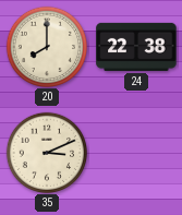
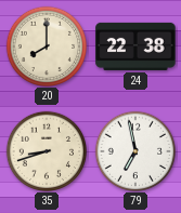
35: 3:11 -> 8:42 (46, 150)
79: none -> 6:58 (134, 150)
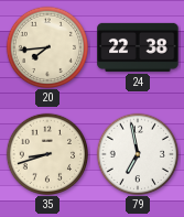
20: 8:00 -> 7:44 (46, 46)
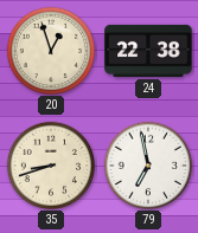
20: 7:44 -> 12:57 (50, 50)
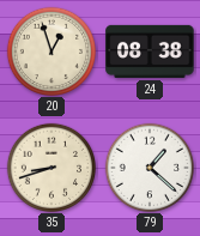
24: 22:38 -> 08:38 (150, 52)
79: 6:58 -> 1:22 (149, 167)
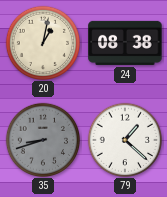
20: 12:57 -> 1:02 (42, 42)
35 dial: cream -> grey (42, 139)
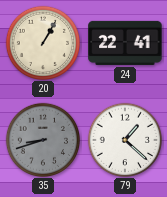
20: 1:02 -> 1:05 (42, 42)
24: 08:38 -> 22:41 (125, 43)
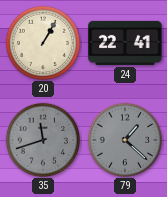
35: 8:42 -> 11:42 (42, 139)
79 dial: white -> grey (124, 139)
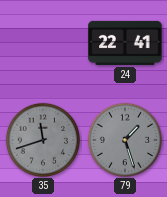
20: 1:05 -> none (42, 42)
79: 1:22 -> 1:27 (124, 139)
